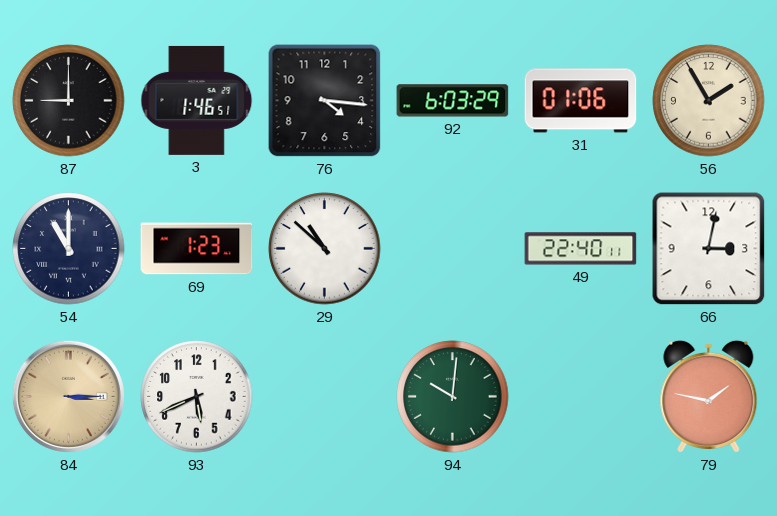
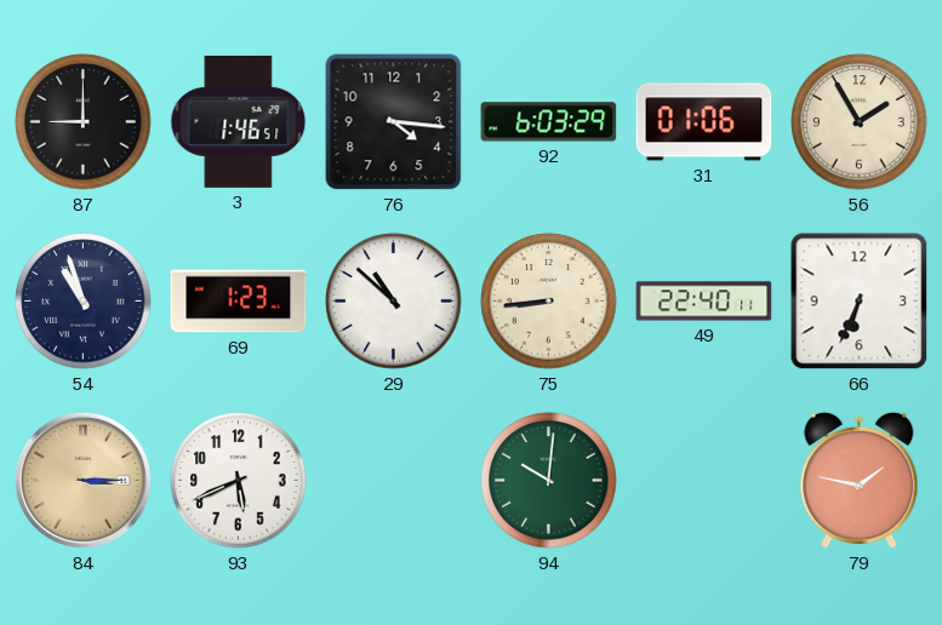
54: 11:00 -> 10:57 (84, 302)
75: none -> 8:44 (549, 302)
66: 3:02 -> 6:34 (860, 302)
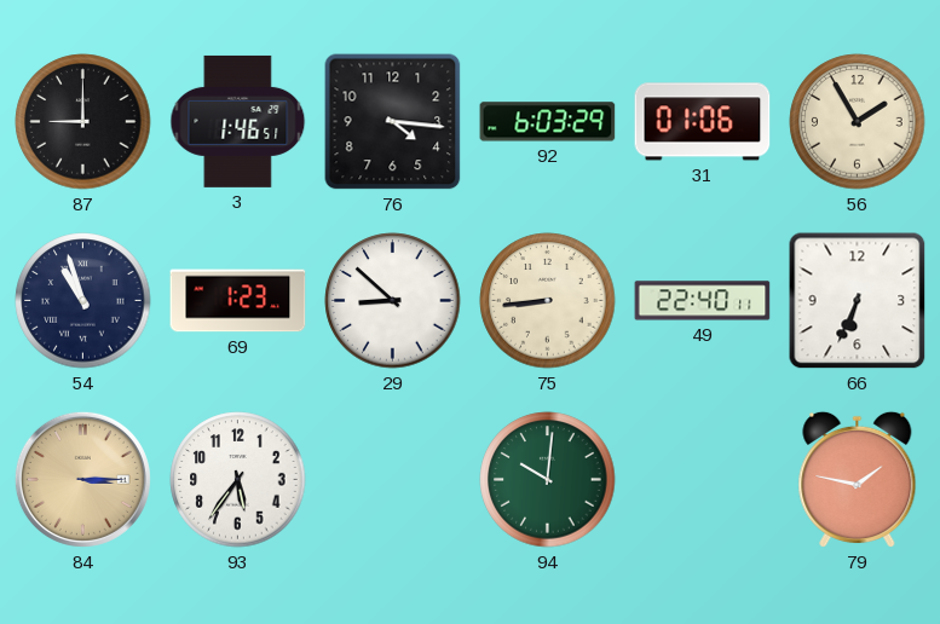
29: 10:52 -> 8:52 (393, 301)
93: 5:41 -> 5:36 (238, 480)
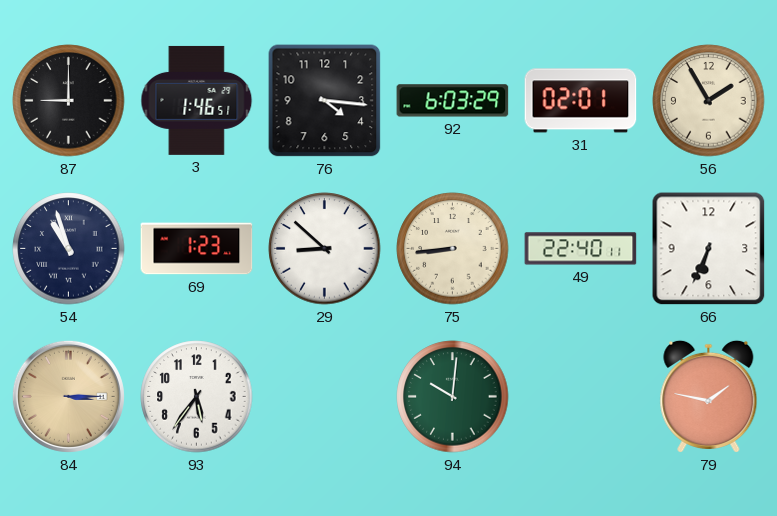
31: 01:06 -> 02:01 (581, 101)
